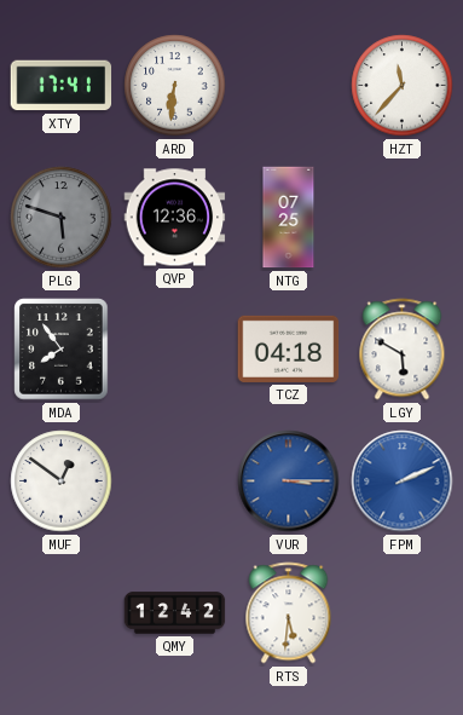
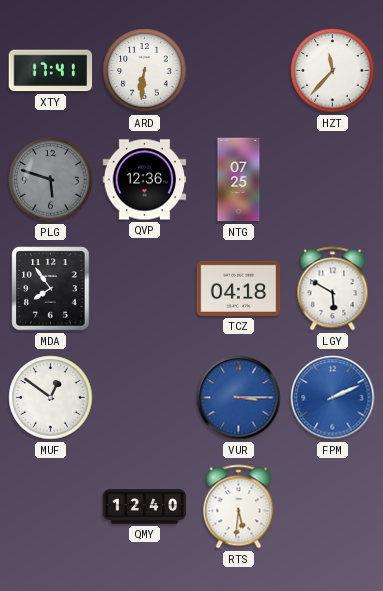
QMY: 12:42 -> 12:40 (145, 507)
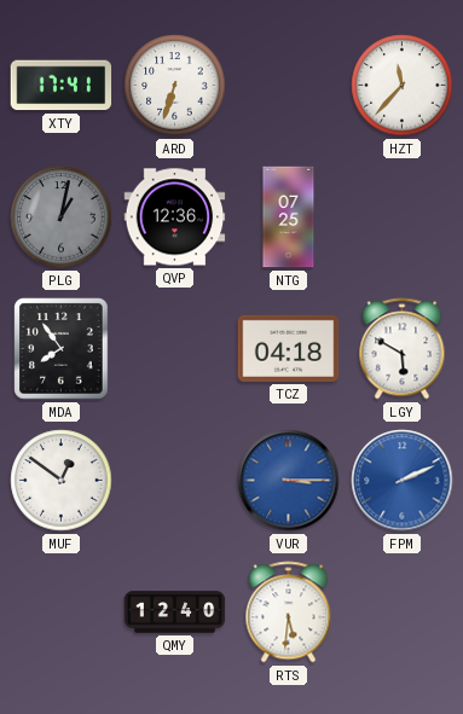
ARD: 6:31 -> 6:33 (175, 86)
PLG: 5:48 -> 1:02 (62, 217)
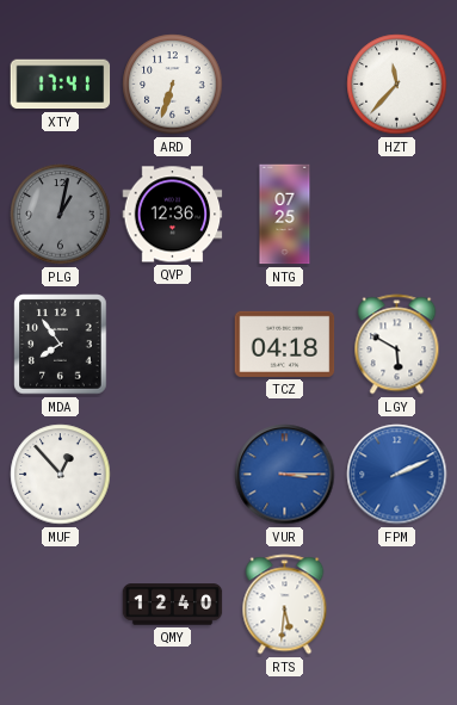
MUF: 12:51 -> 12:53 (61, 475)
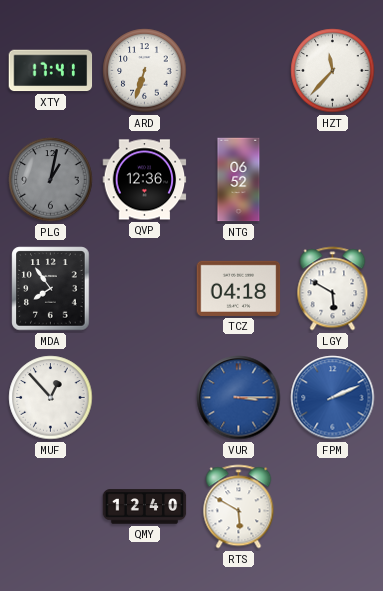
NTG: 07:25 -> 06:52 (239, 180)
RTS: 5:31 -> 5:50 (239, 507)
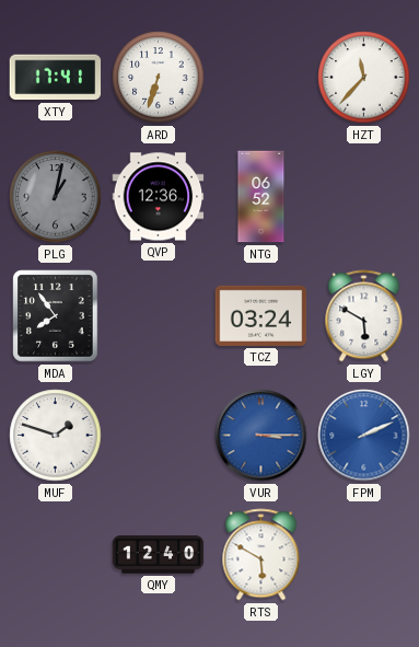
TCZ: 04:18 -> 03:24 (261, 315)
MUF: 12:53 -> 1:48 (56, 436)
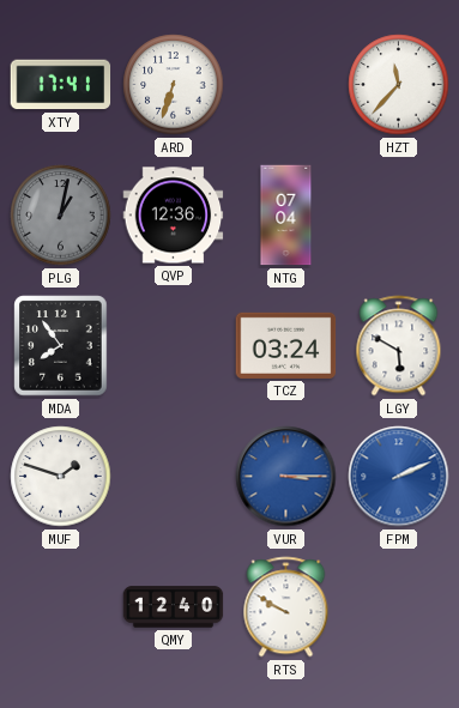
NTG: 06:52 -> 07:04 (286, 216)
RTS: 5:50 -> 9:50 (286, 607)
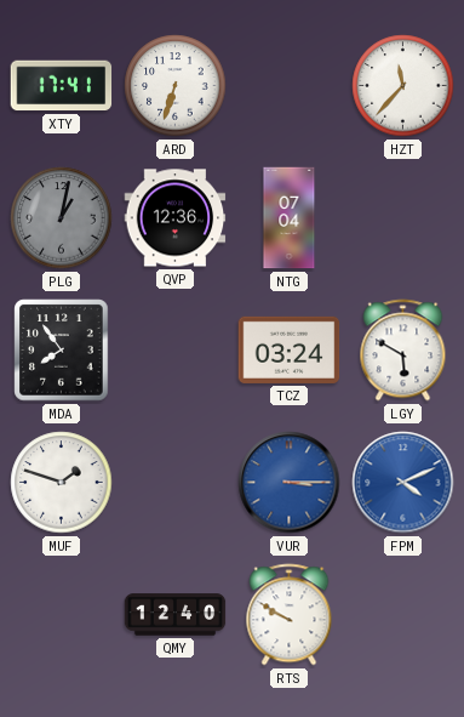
FPM: 2:11 -> 4:11 (403, 483)
